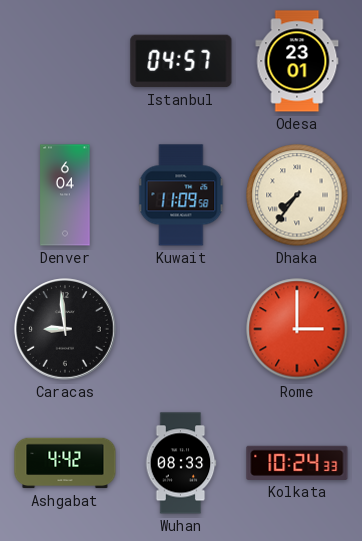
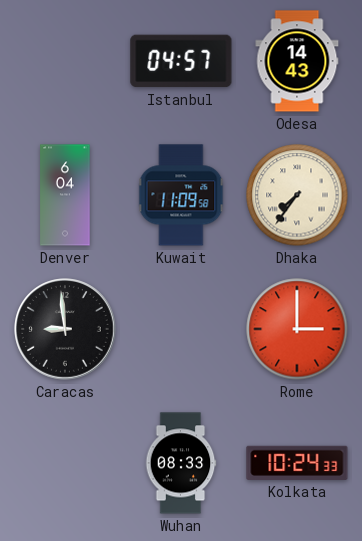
Odesa: 23:01 -> 14:43 (297, 61)
Ashgabat: 4:42 -> none (65, 463)
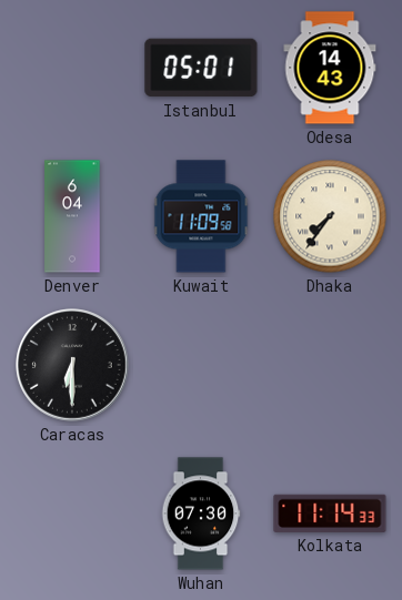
Istanbul: 04:57 -> 05:01 (201, 68)
Caracas: 8:59 -> 6:30 (72, 365)
Rome: 3:00 -> none (297, 329)
Wuhan: 08:33 -> 07:30 (201, 513)
Kolkata: 10:24 -> 11:14 (330, 513)
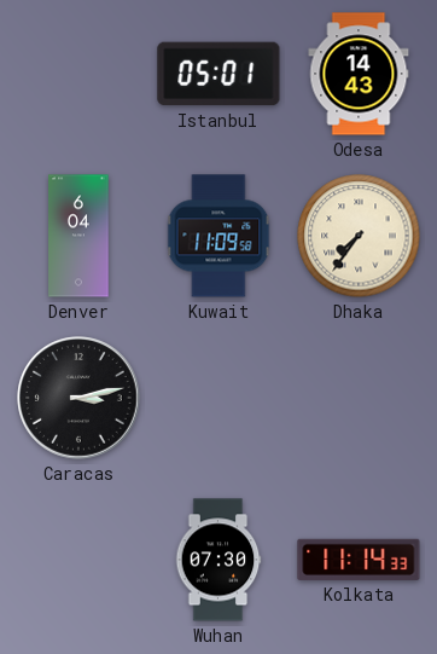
Caracas: 6:30 -> 3:13 (78, 398)
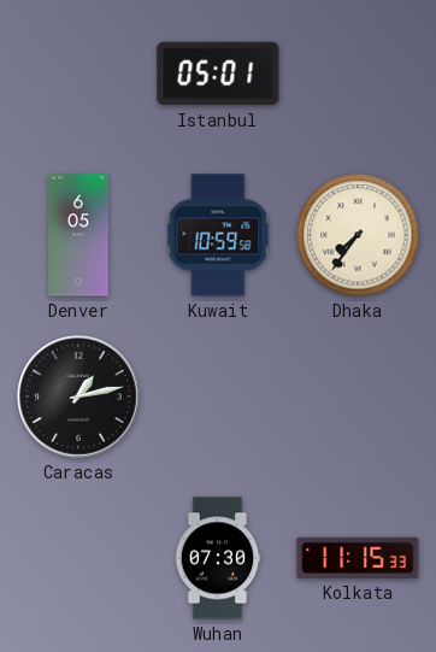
Odesa: 14:43 -> none (359, 74)
Denver: 6:04 -> 6:05 (78, 235)
Kuwait: 11:09 -> 10:59 (218, 235)
Caracas: 3:13 -> 1:13 (78, 397)
Kolkata: 11:14 -> 11:15 (358, 558)
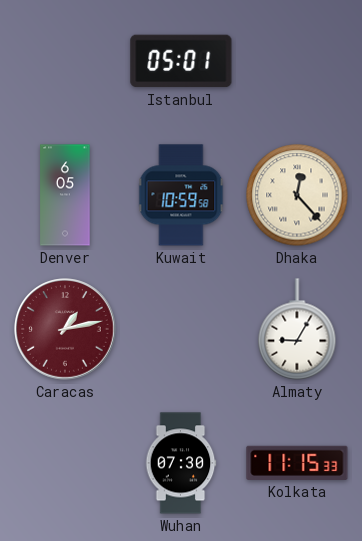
Dhaka: 7:36 -> 12:23 (297, 195)
Caracas dial: black -> burgundy (65, 329)
Almaty: none -> 9:05 (297, 329)
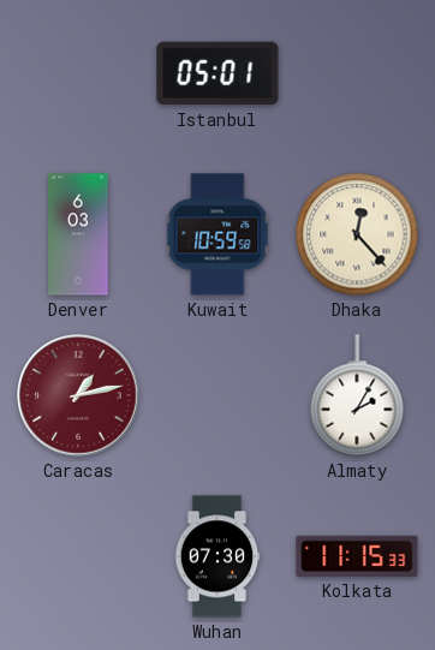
Denver: 6:05 -> 6:03 (78, 234)
Almaty: 9:05 -> 2:05 (357, 395)
